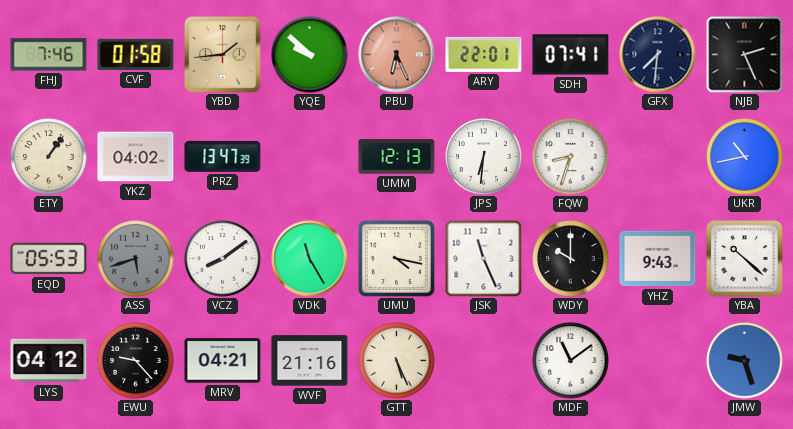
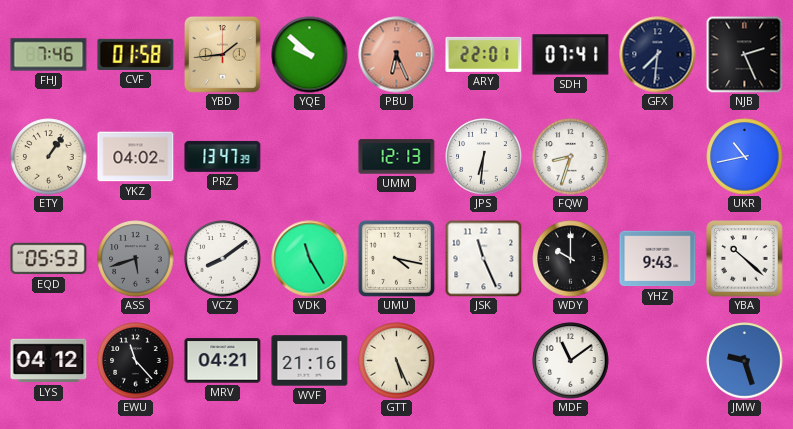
EWU: 9:23 -> 11:23 (136, 361)
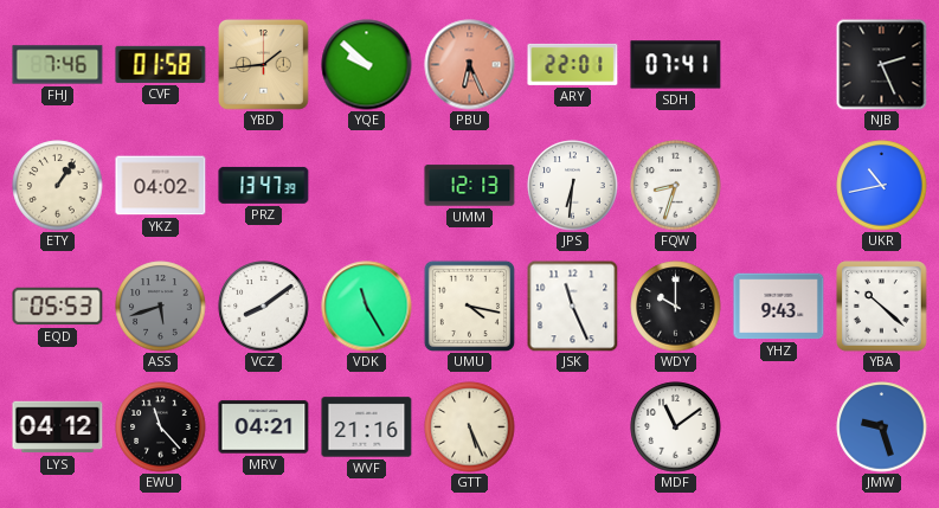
GFX: 7:31 -> none (658, 55)
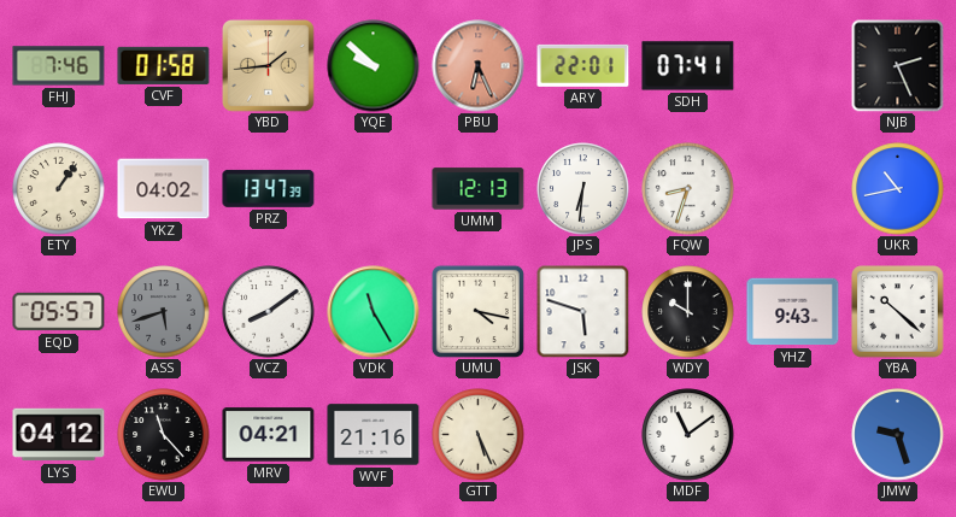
EQD: 05:53 -> 05:57 (59, 312)
JSK: 11:26 -> 5:48 (582, 311)
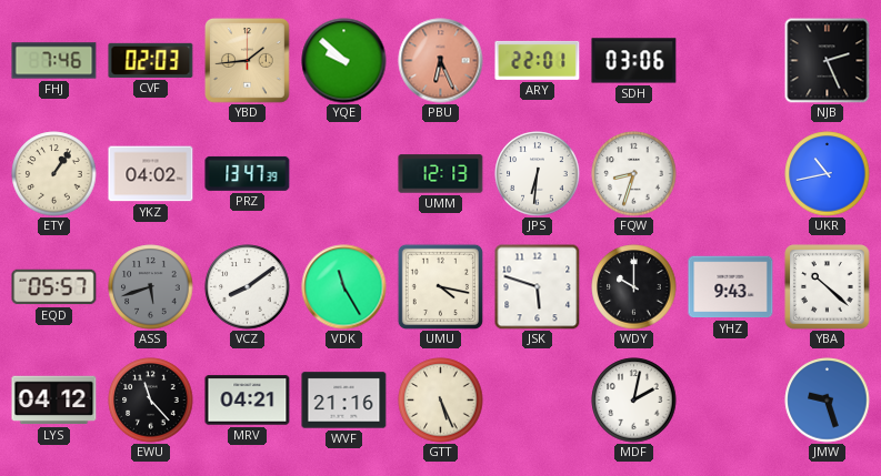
CVF: 01:58 -> 02:03 (151, 60)
SDH: 07:41 -> 03:06 (634, 61)
MDF: 11:09 -> 2:02 (634, 401)
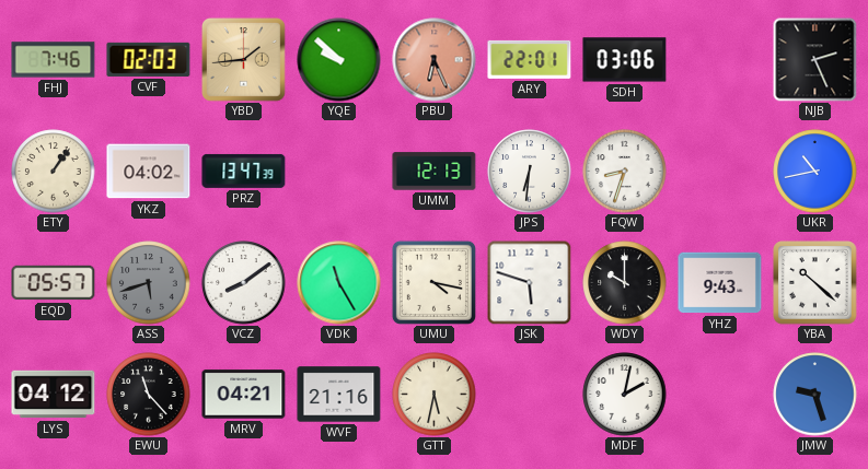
GTT: 5:26 -> 5:32 (435, 395)
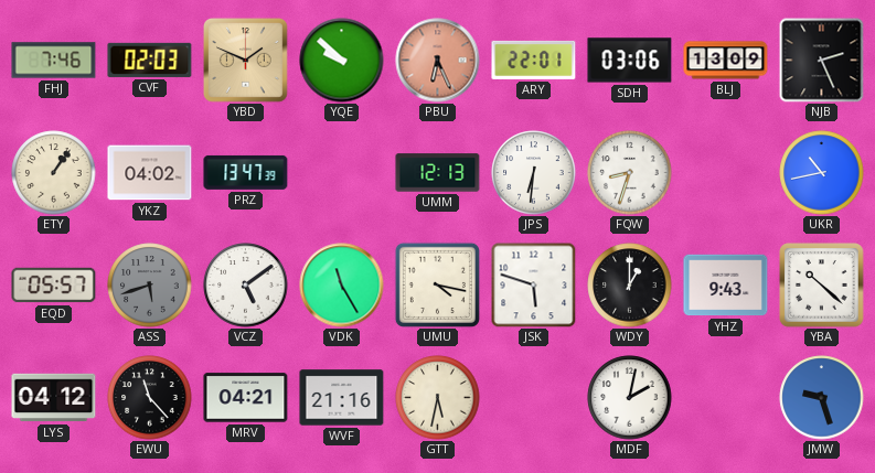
YBD: 1:44 -> 1:49 (245, 60)
BLJ: none -> 13:09 (726, 61)
VCZ: 8:09 -> 5:09 (246, 286)
WDY: 10:00 -> 1:00 (630, 286)
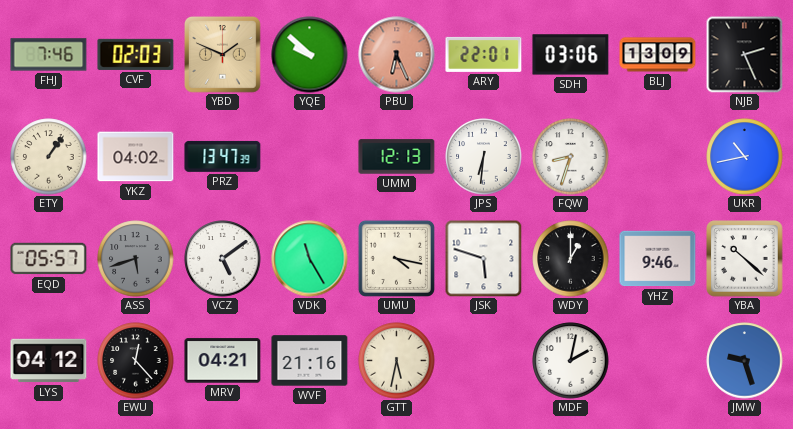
YHZ: 9:43 -> 9:46 (658, 259)
EWU: 11:23 -> 12:23 (136, 361)
